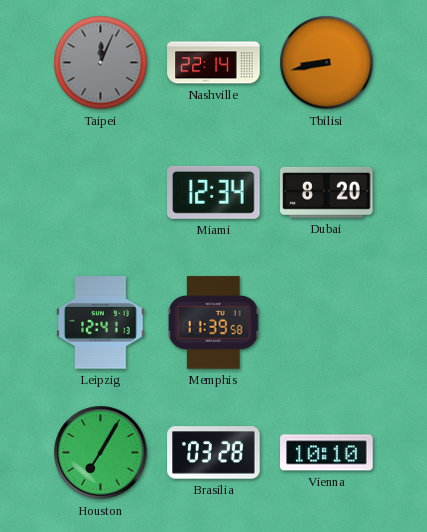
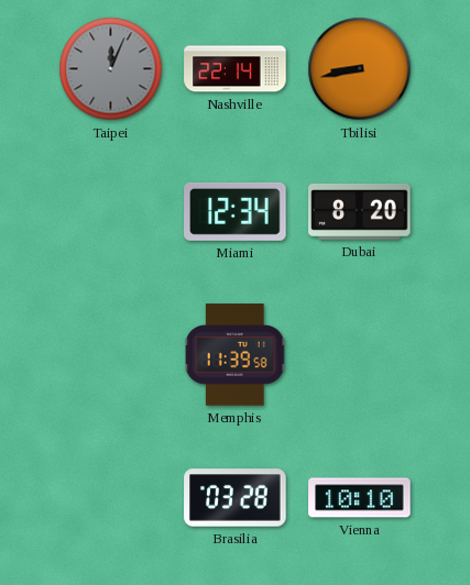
Leipzig: 12:41 -> none (101, 323)
Houston: 7:05 -> none (101, 453)
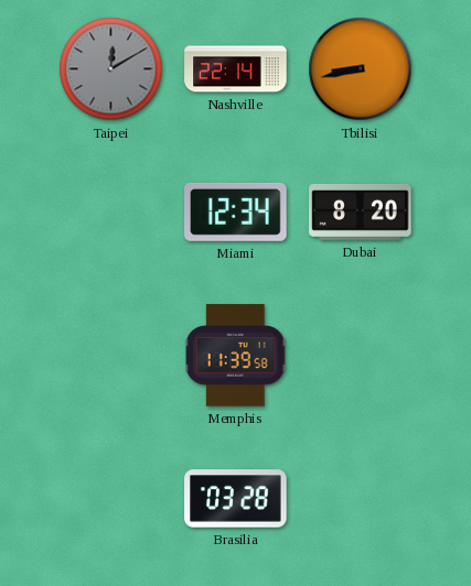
Taipei: 12:04 -> 12:10 (111, 69)
Vienna: 10:10 -> none (360, 498)
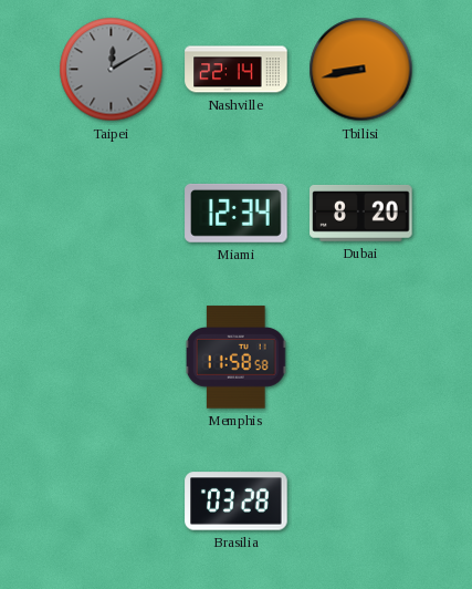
Memphis: 11:39 -> 11:58 (237, 358)
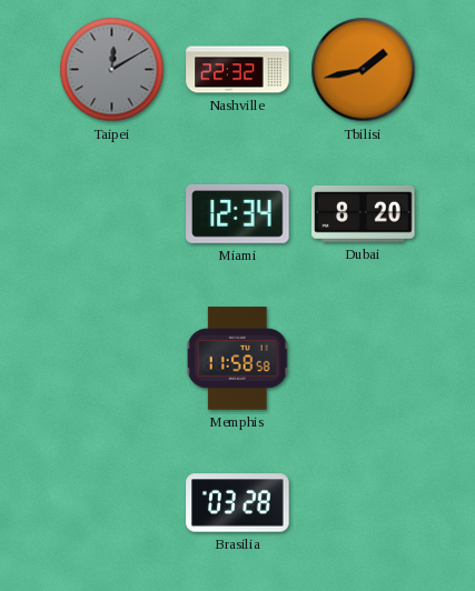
Nashville: 22:14 -> 22:32 (238, 70)
Tbilisi: 8:43 -> 1:43 (364, 70)
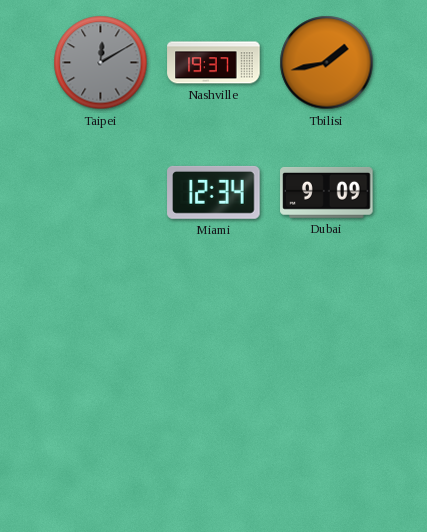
Nashville: 22:32 -> 19:37 (214, 63)
Dubai: 8:20 -> 9:09 (327, 192)
Memphis: 11:58 -> none (238, 359)
Brasilia: 03:28 -> none (238, 503)
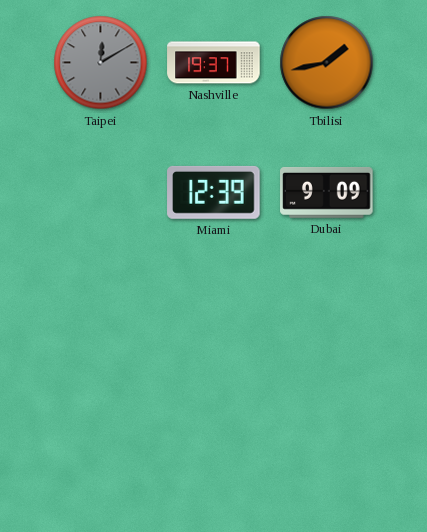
Miami: 12:34 -> 12:39 (214, 192)
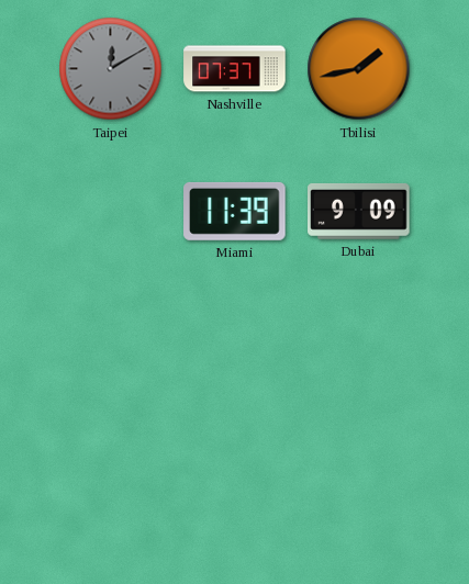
Nashville: 19:37 -> 07:37 (235, 69)
Miami: 12:39 -> 11:39 (235, 211)
